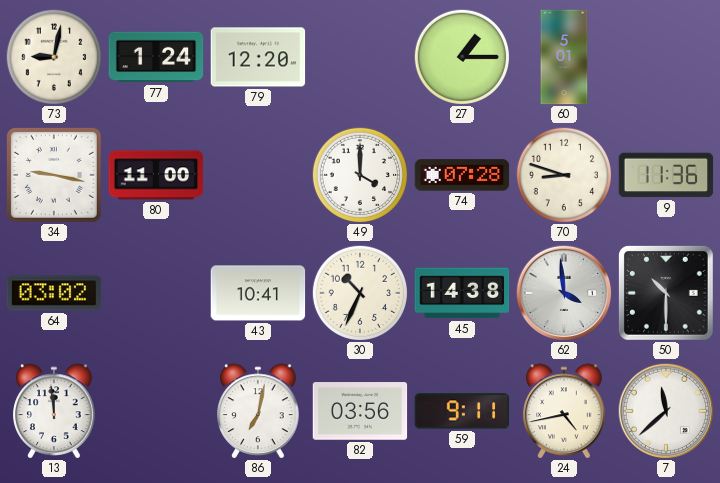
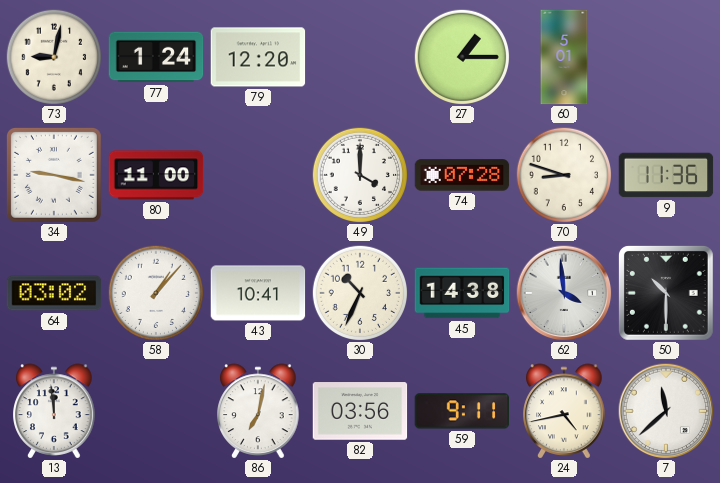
58: none -> 1:07 (155, 292)
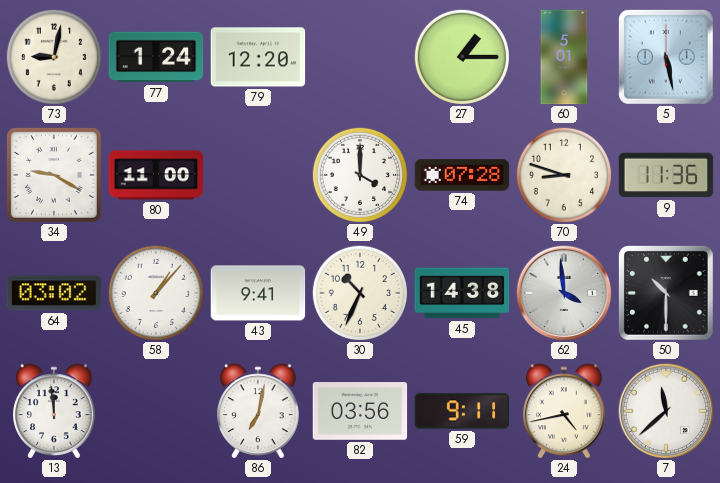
5: none -> 5:28 (666, 57)
34: 9:17 -> 9:20 (54, 175)
43: 10:41 -> 9:41 (258, 293)
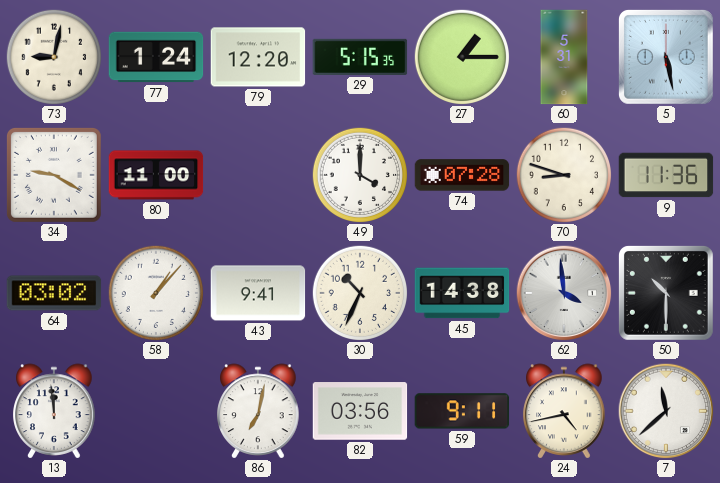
29: none -> 5:15 (360, 57)
60: 5:01 -> 5:31 (564, 57)
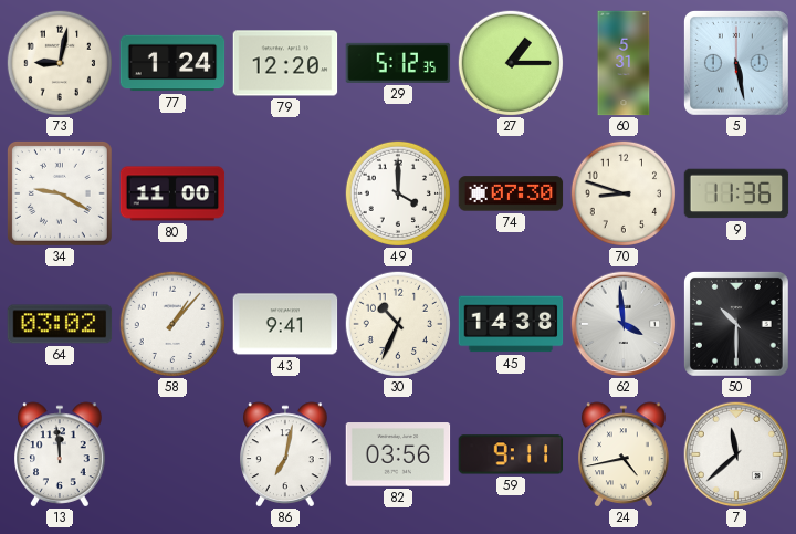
29: 5:15 -> 5:12 (398, 63)
74: 07:28 -> 07:30 (511, 193)
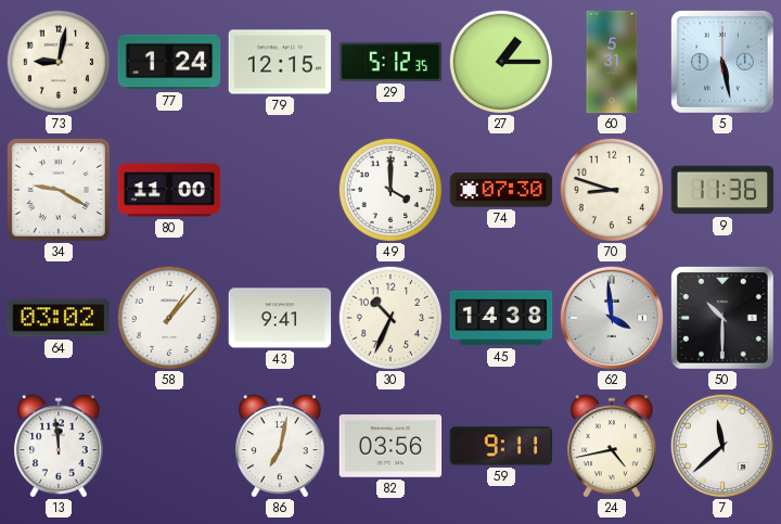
79: 12:20 -> 12:15 (280, 62)
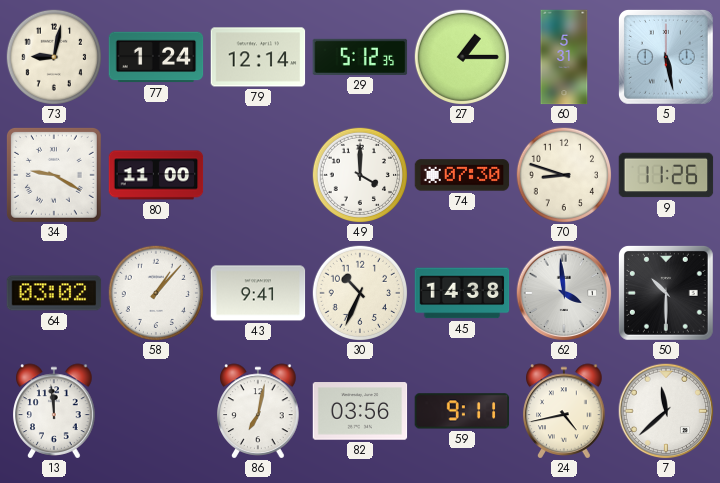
79: 12:15 -> 12:14 (258, 57)
9: 11:36 -> 11:26 (666, 175)
